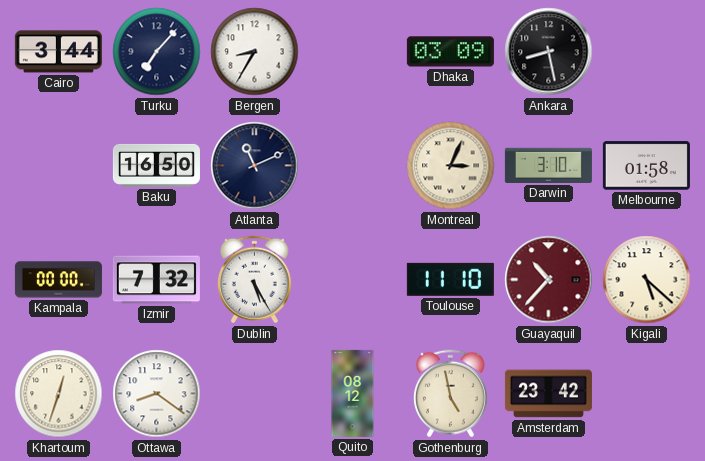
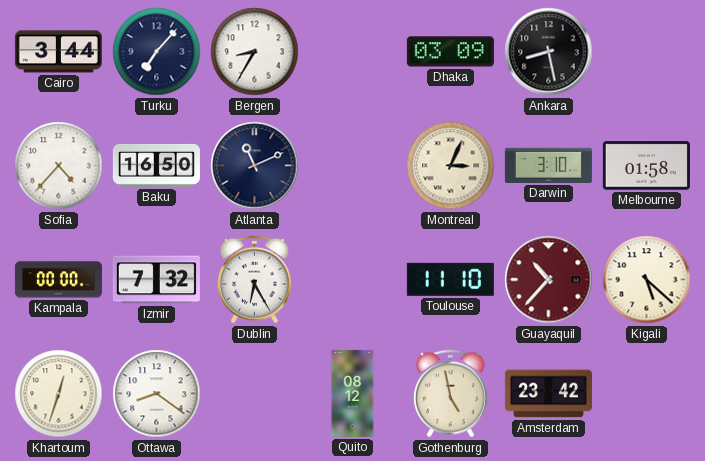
Sofia: none -> 4:37 (59, 166)
Dublin: 5:25 -> 6:25 (254, 280)
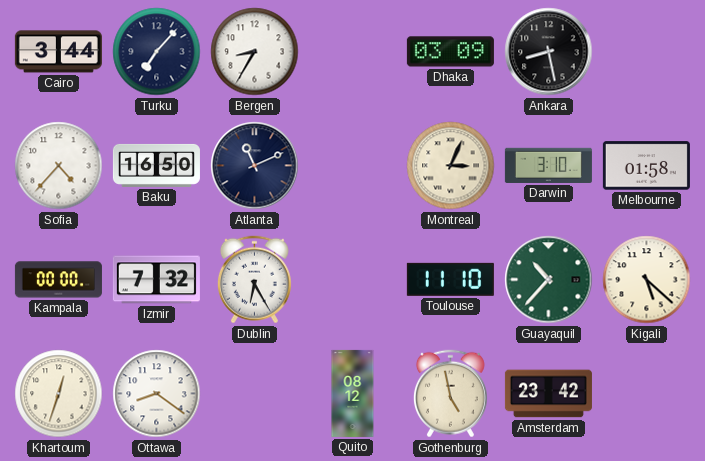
Guayaquil dial: burgundy -> green (549, 280)
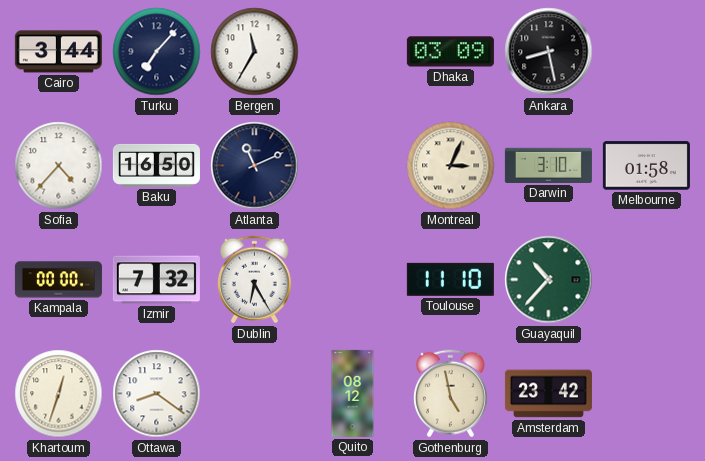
Bergen: 8:35 -> 11:35 (255, 52)
Kigali: 5:22 -> none (647, 280)
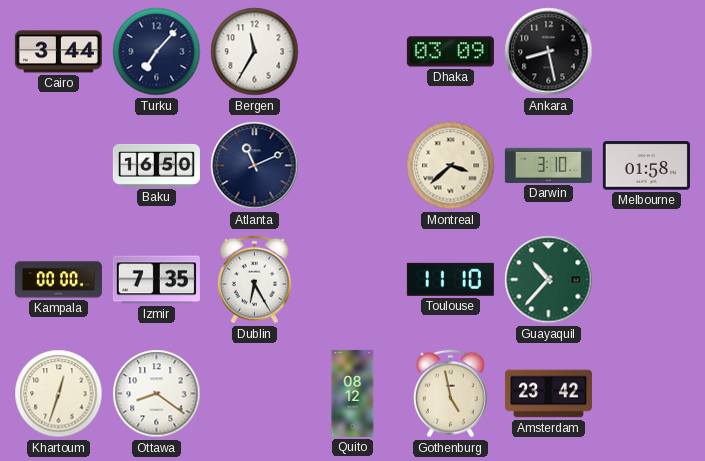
Sofia: 4:37 -> none (59, 166)
Montreal: 3:04 -> 3:38 (451, 166)
Izmir: 7:32 -> 7:35 (156, 280)
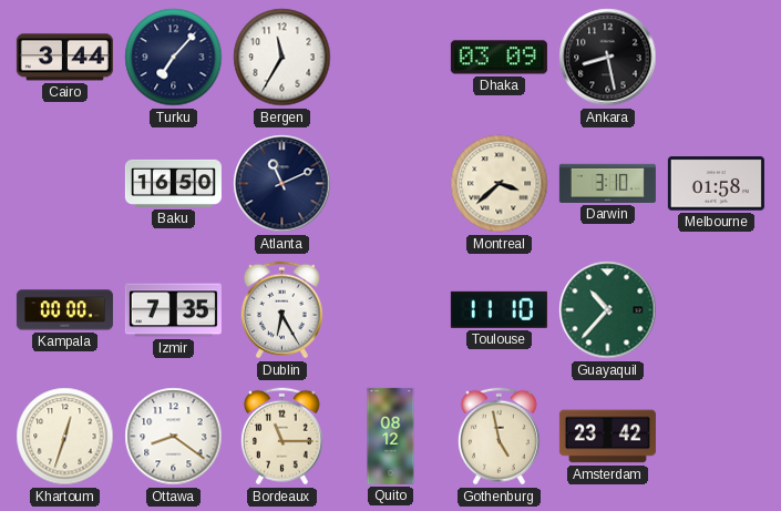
Bordeaux: none -> 11:15 (281, 437)
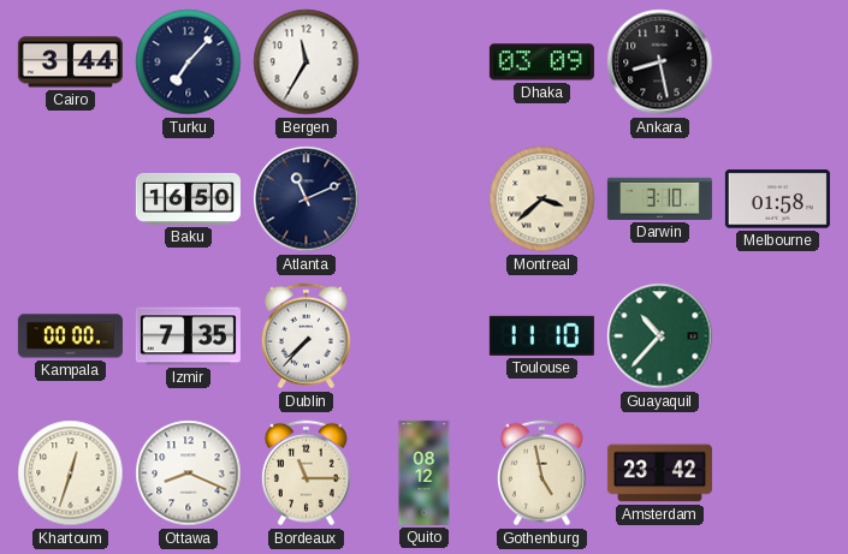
Dublin: 6:25 -> 7:37 (306, 336)
Ottawa: 8:21 -> 8:19 (189, 473)
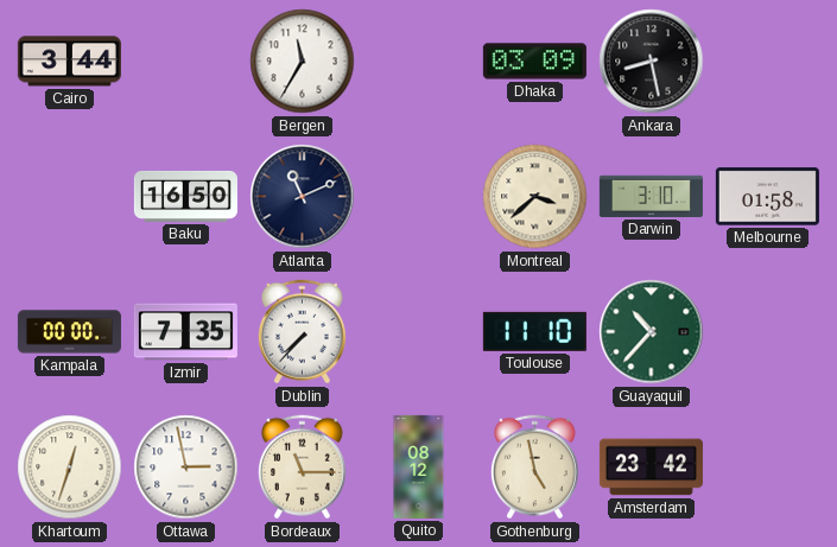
Turku: 7:07 -> none (189, 62)
Ottawa: 8:19 -> 2:58 (186, 468)
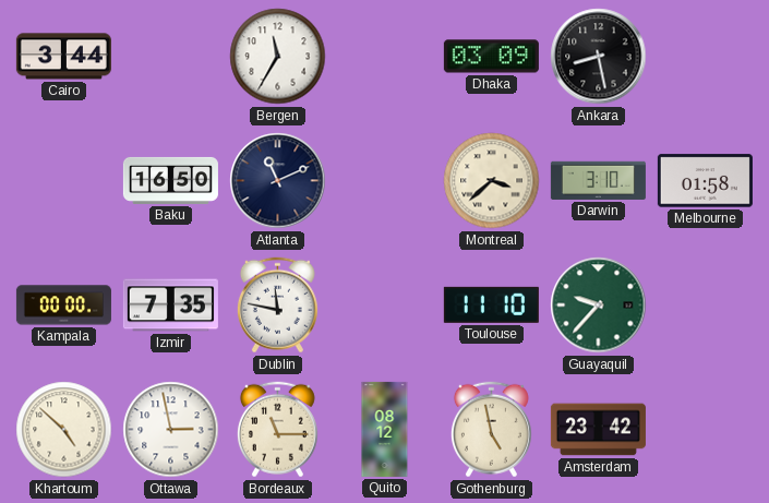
Dublin: 7:37 -> 11:47 (277, 306)
Guayaquil: 10:37 -> 9:37 (599, 306)
Khartoum: 12:33 -> 4:52 (64, 430)
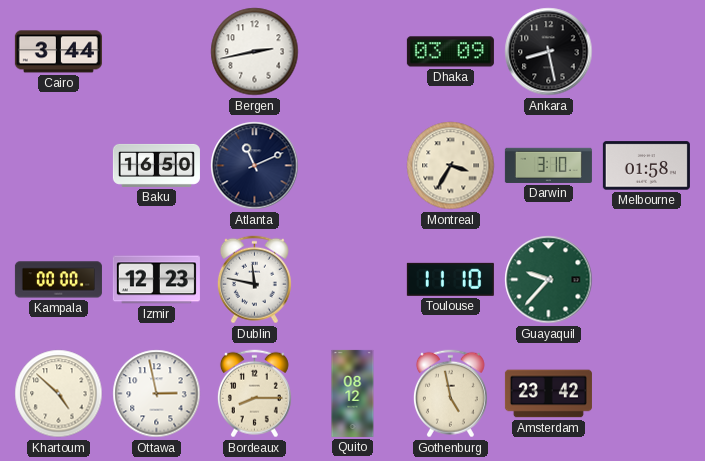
Bergen: 11:35 -> 2:43 (255, 52)
Montreal: 3:38 -> 3:35 (451, 166)
Izmir: 7:35 -> 12:23 (156, 280)
Bordeaux: 11:15 -> 8:15 (254, 394)
